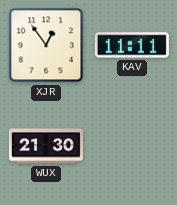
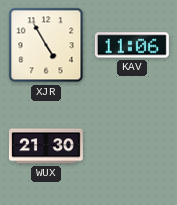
XJR: 12:54 -> 4:55 (46, 45)
KAV: 11:11 -> 11:06 (132, 45)
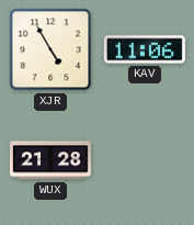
WUX: 21:30 -> 21:28 (50, 160)
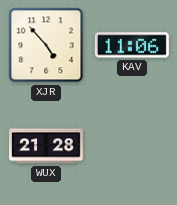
XJR: 4:55 -> 4:53 (46, 45)
